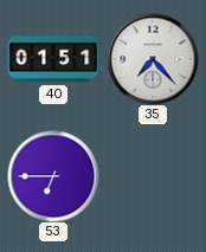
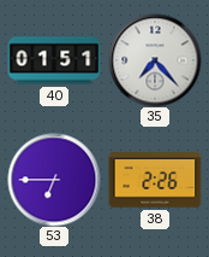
38: none -> 2:26 (155, 180)
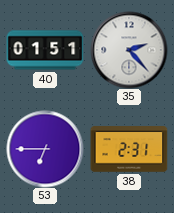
35: 7:23 -> 2:23 (129, 50)
38: 2:26 -> 2:31 (129, 149)
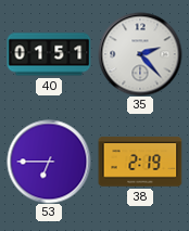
38: 2:31 -> 2:19 (140, 162)
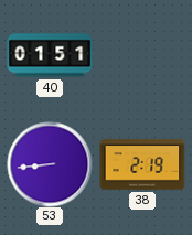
35: 2:23 -> none (140, 54)
53: 6:45 -> 8:44 (50, 164)
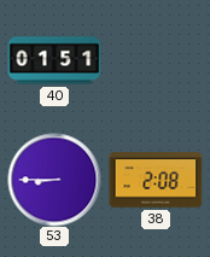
53: 8:44 -> 8:45 (54, 180)
38: 2:19 -> 2:08 (156, 180)
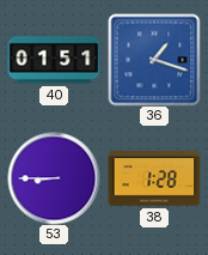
36: none -> 1:18 (154, 60)
38: 2:08 -> 1:28 (154, 178)
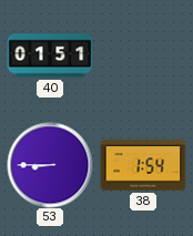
36: 1:18 -> none (154, 60)
38: 1:28 -> 1:54 (143, 165)
